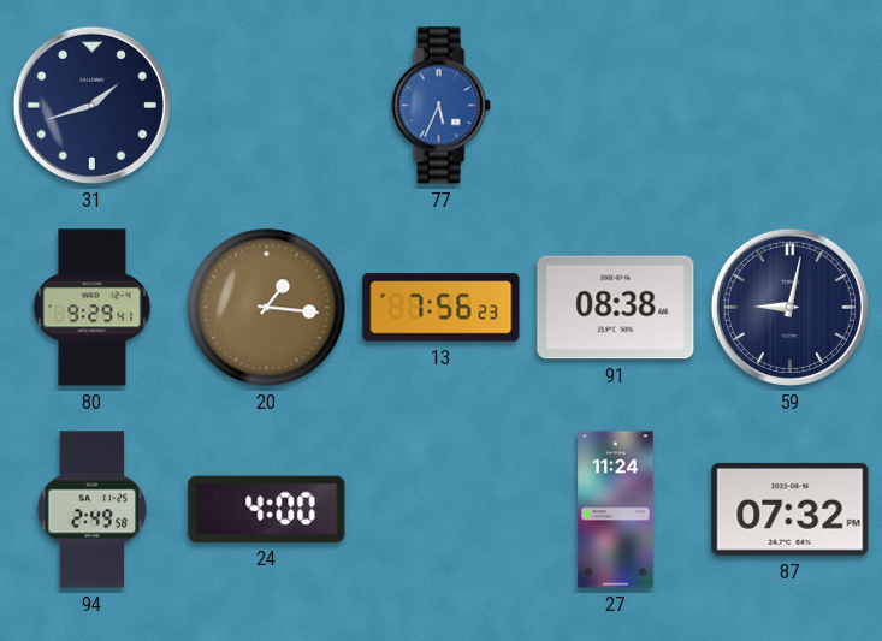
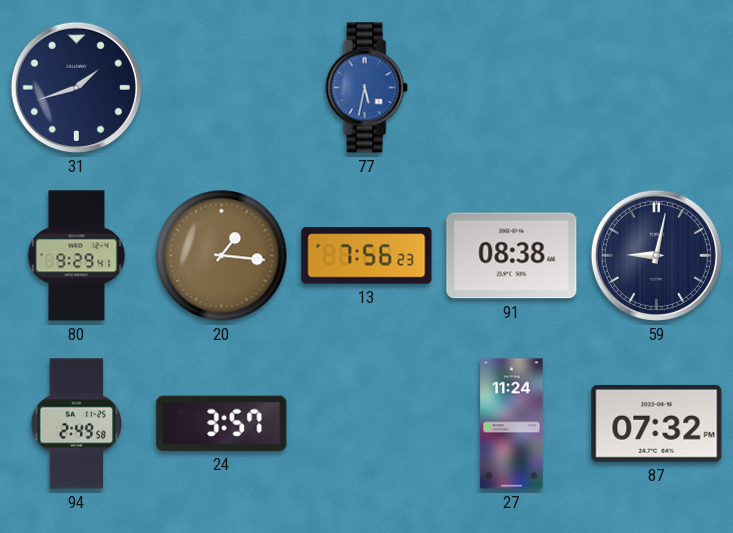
77: 5:34 -> 5:32 (366, 88)
24: 4:00 -> 3:57 (222, 423)
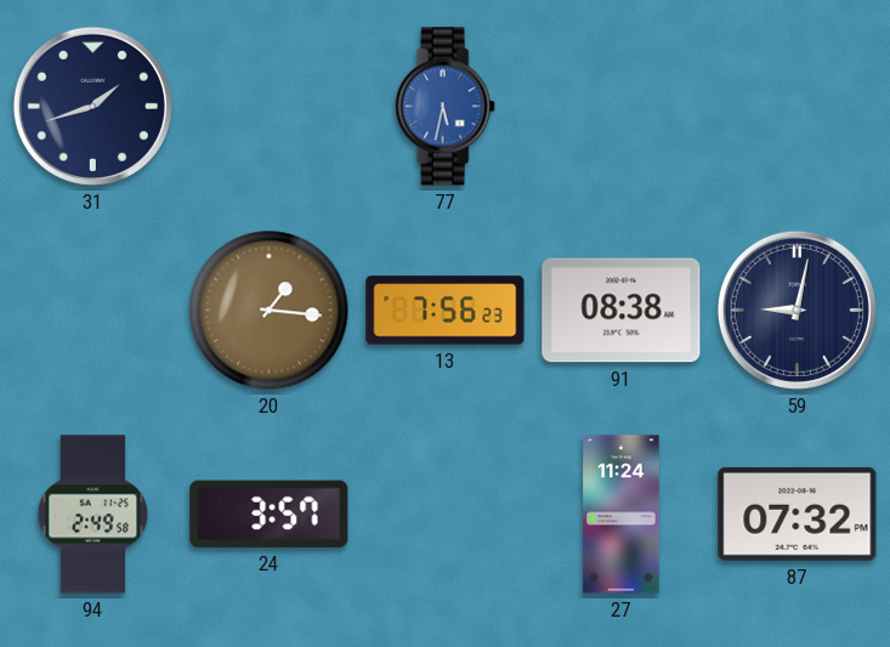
80: 9:29 -> none (77, 256)
